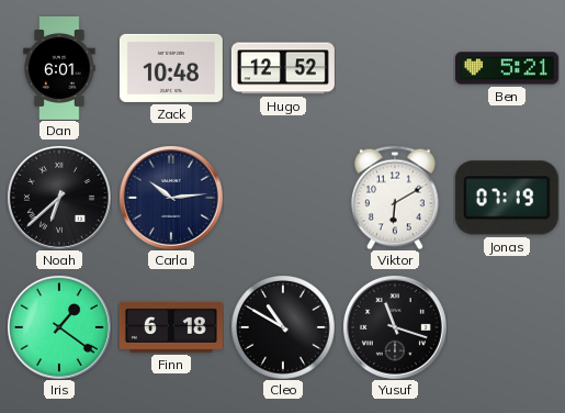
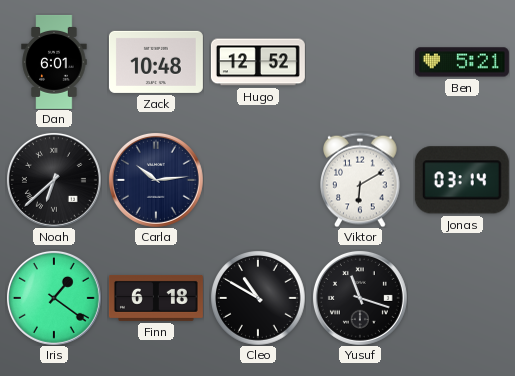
Jonas: 07:19 -> 03:14 (462, 180)
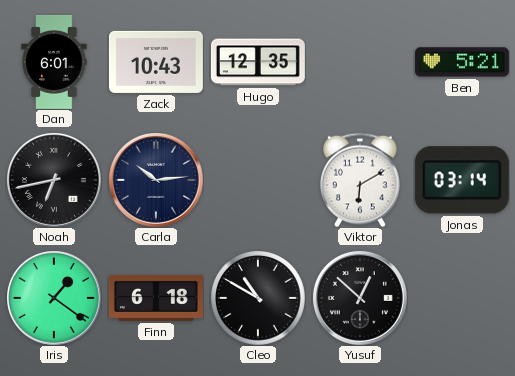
Zack: 10:48 -> 10:43 (156, 62)
Hugo: 12:52 -> 12:35 (258, 62)
Noah: 6:38 -> 6:43 (54, 180)
Yusuf: 11:18 -> 12:52 (360, 298)
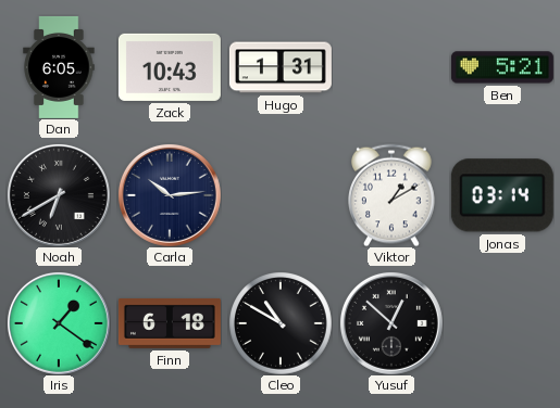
Dan: 6:01 -> 6:05 (59, 67)
Hugo: 12:35 -> 1:31 (281, 67)
Noah: 6:43 -> 6:40 (59, 195)
Viktor: 6:10 -> 1:10 (393, 195)
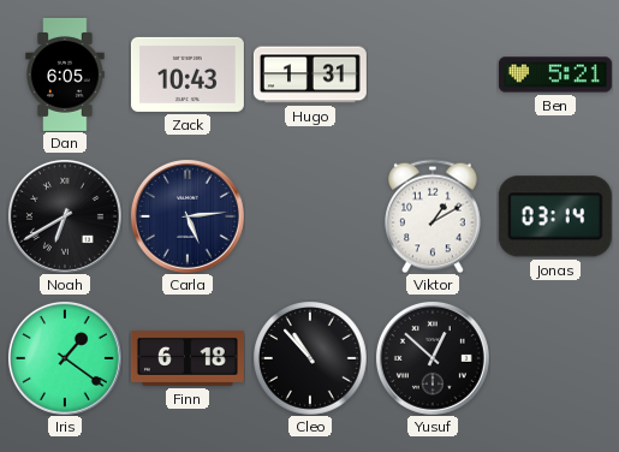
Carla: 10:14 -> 5:14 (188, 216)
Cleo: 10:50 -> 10:53 (310, 358)
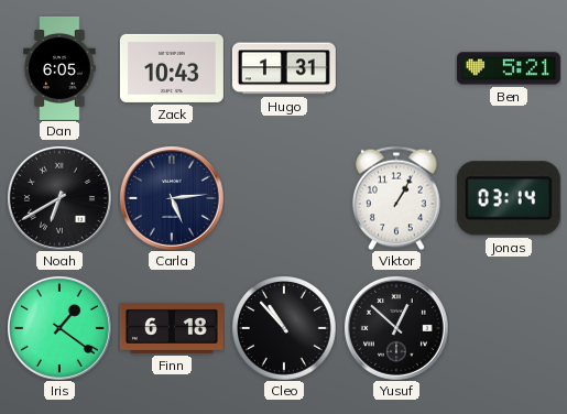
Viktor: 1:10 -> 1:05 (397, 198)
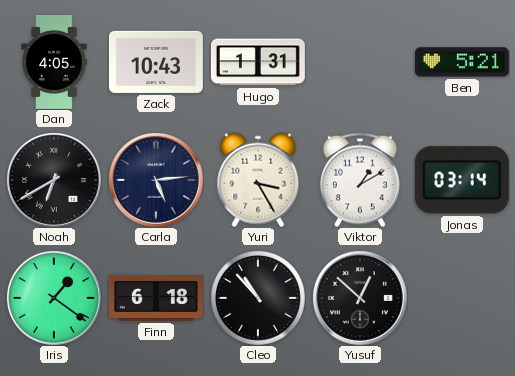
Dan: 6:05 -> 4:05 (54, 62)
Yuri: none -> 3:25 (258, 180)
Viktor: 1:05 -> 1:10 (361, 180)
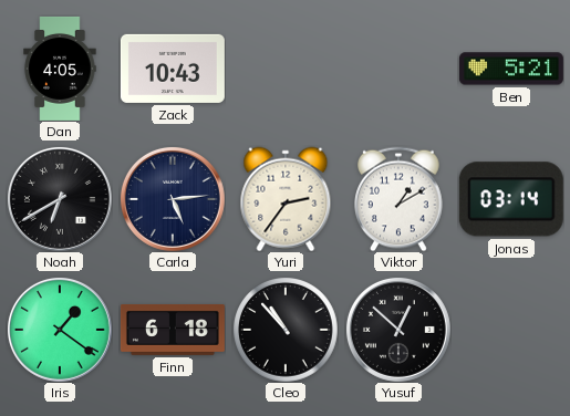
Hugo: 1:31 -> none (258, 62)
Yuri: 3:25 -> 2:36 (286, 199)
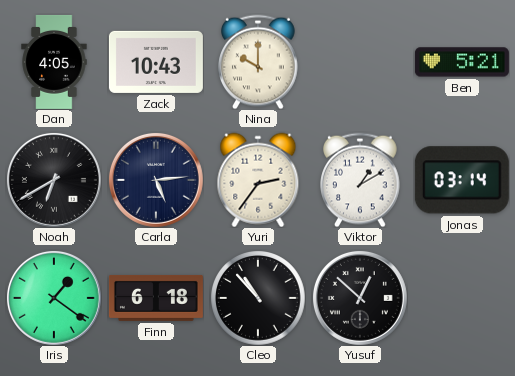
Nina: none -> 10:00 (259, 62)
